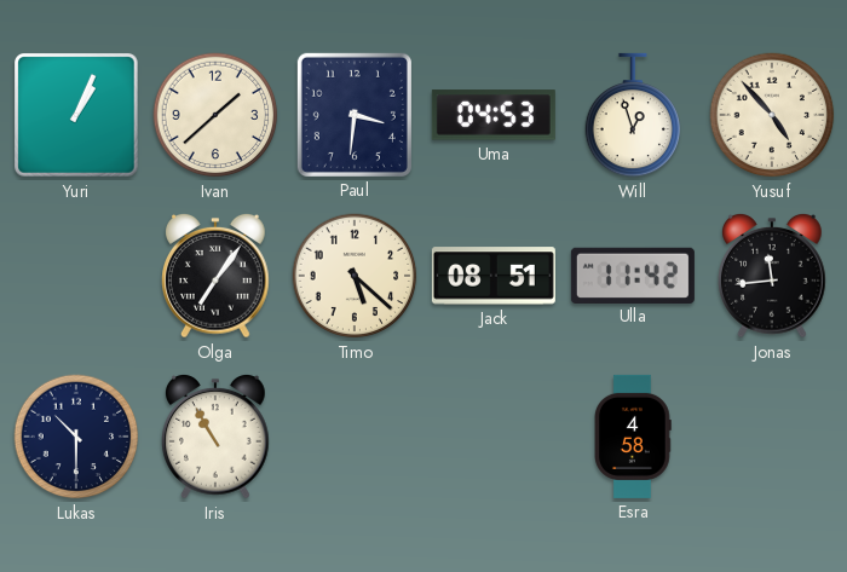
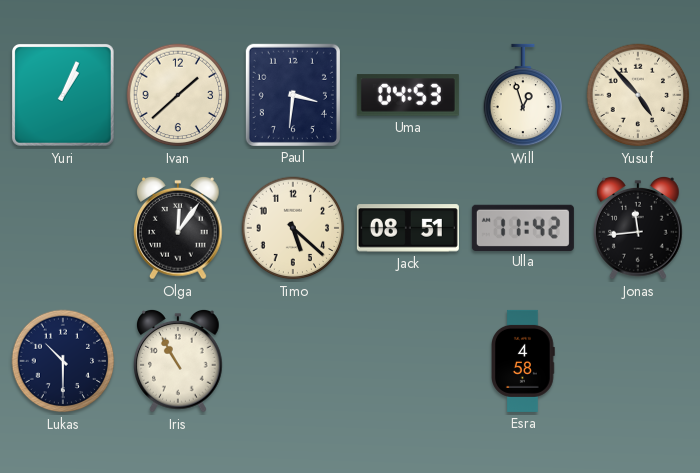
Olga: 7:06 -> 12:06 (179, 228)
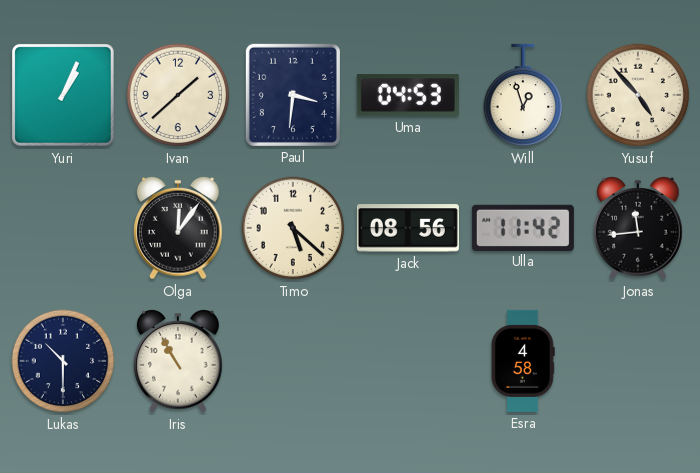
Jack: 08:51 -> 08:56 (408, 228)
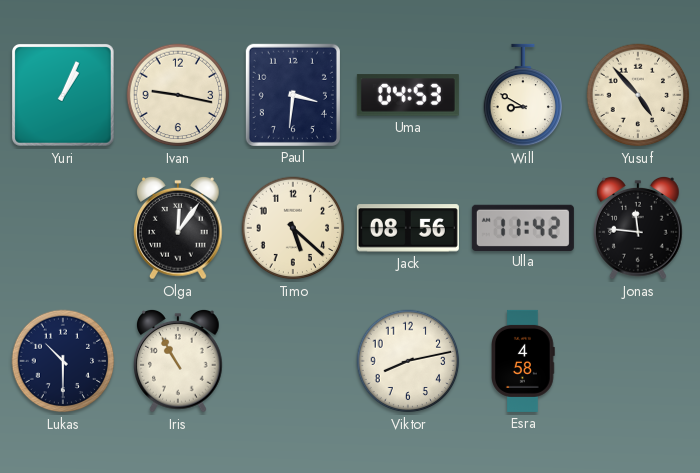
Ivan: 1:38 -> 9:17 (178, 95)
Will: 12:57 -> 8:50 (523, 95)
Jonas: 11:44 -> 11:46 (639, 228)
Viktor: none -> 8:13 (408, 361)
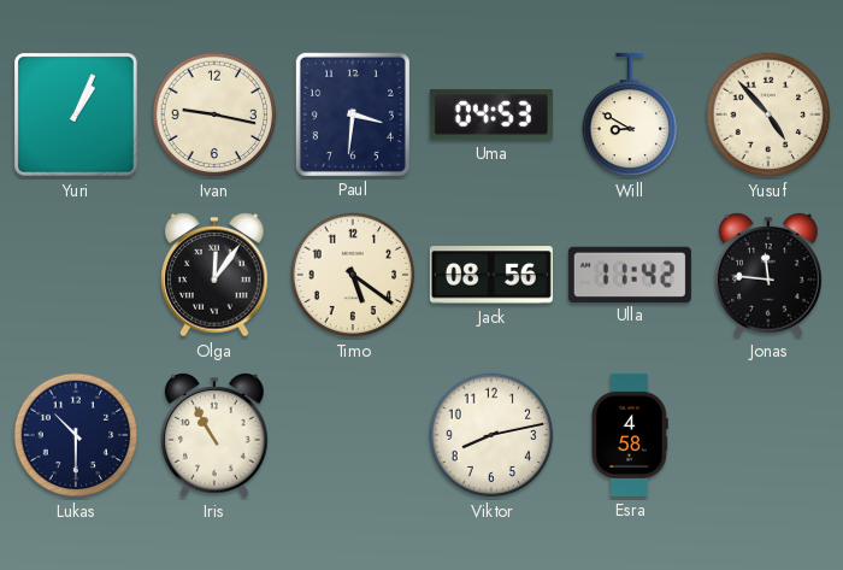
Timo: 5:22 -> 5:21 (353, 275)
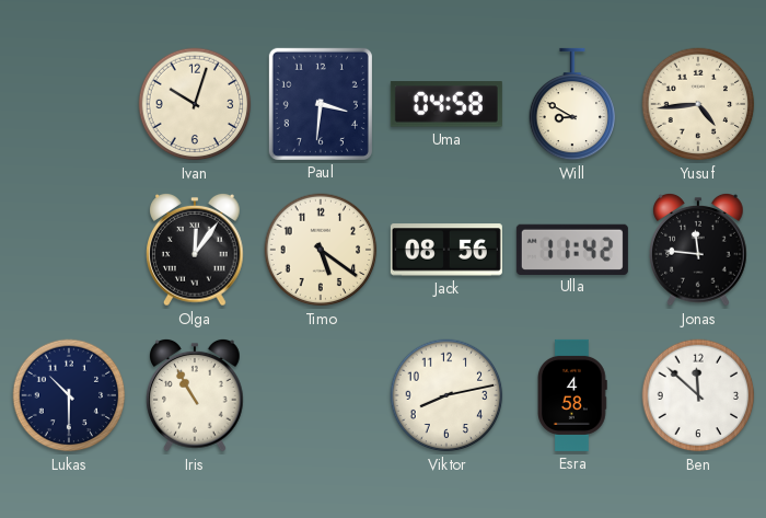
Yuri: 1:04 -> none (77, 116)
Ivan: 9:17 -> 10:03 (195, 104)
Uma: 04:53 -> 04:58 (446, 104)
Yusuf: 4:53 -> 4:44 (698, 104)
Ben: none -> 11:52 (698, 395)
